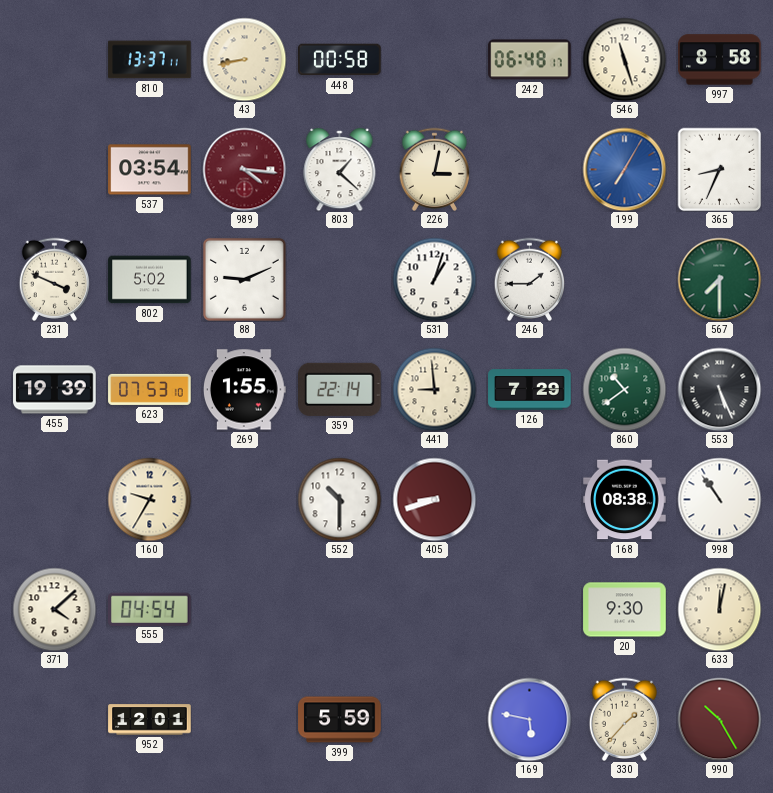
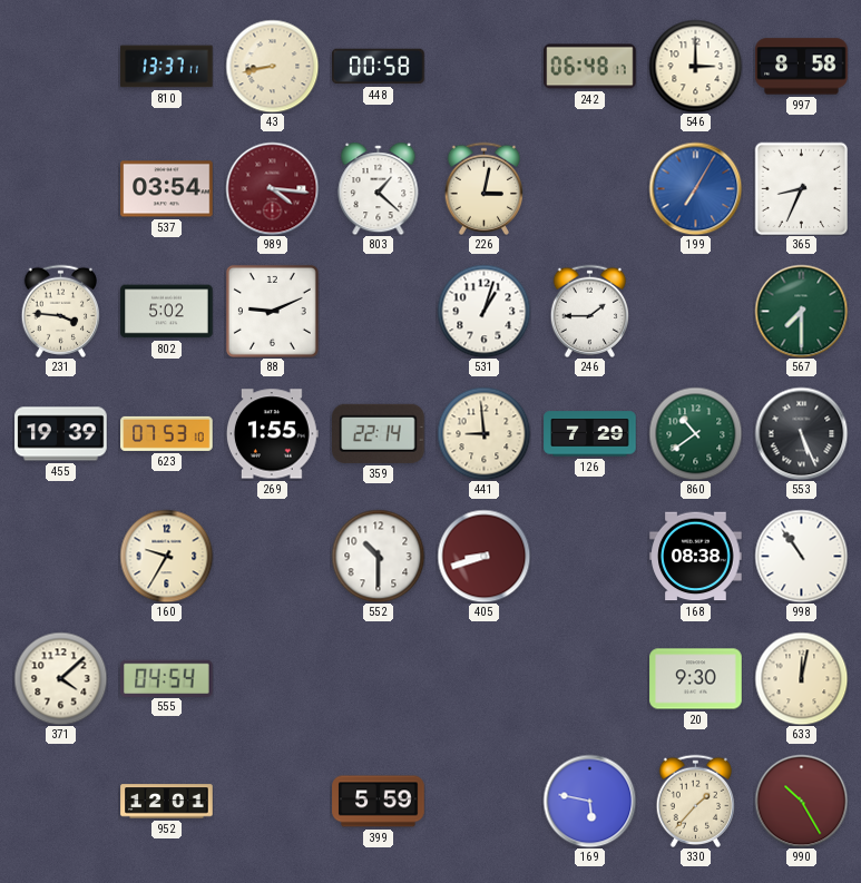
546: 11:27 -> 3:00 (695, 66)
231: 3:49 -> 3:46 (60, 311)
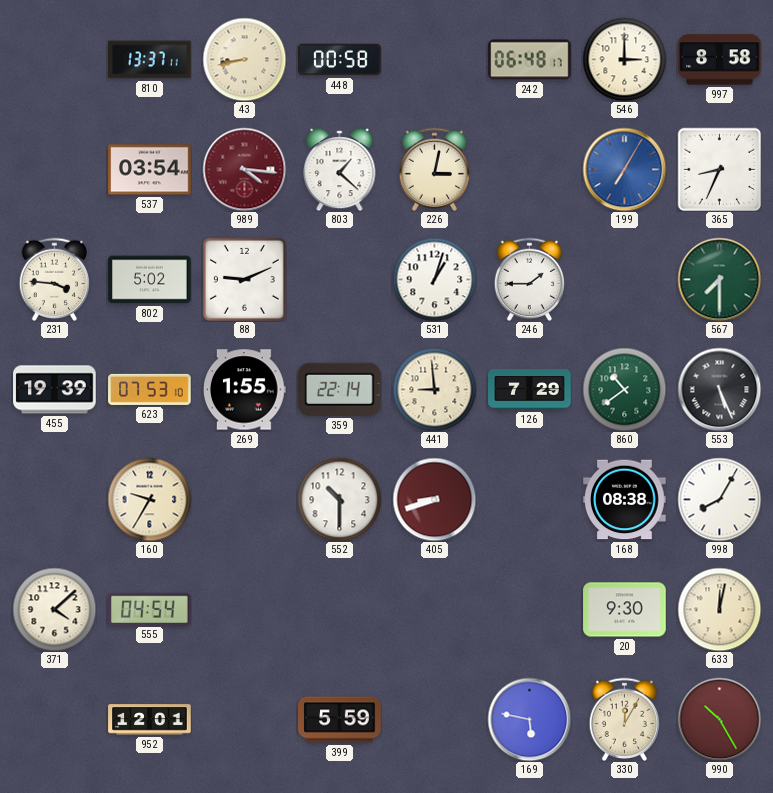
998: 10:54 -> 8:05 (719, 499)
330: 1:37 -> 12:05 (624, 719)
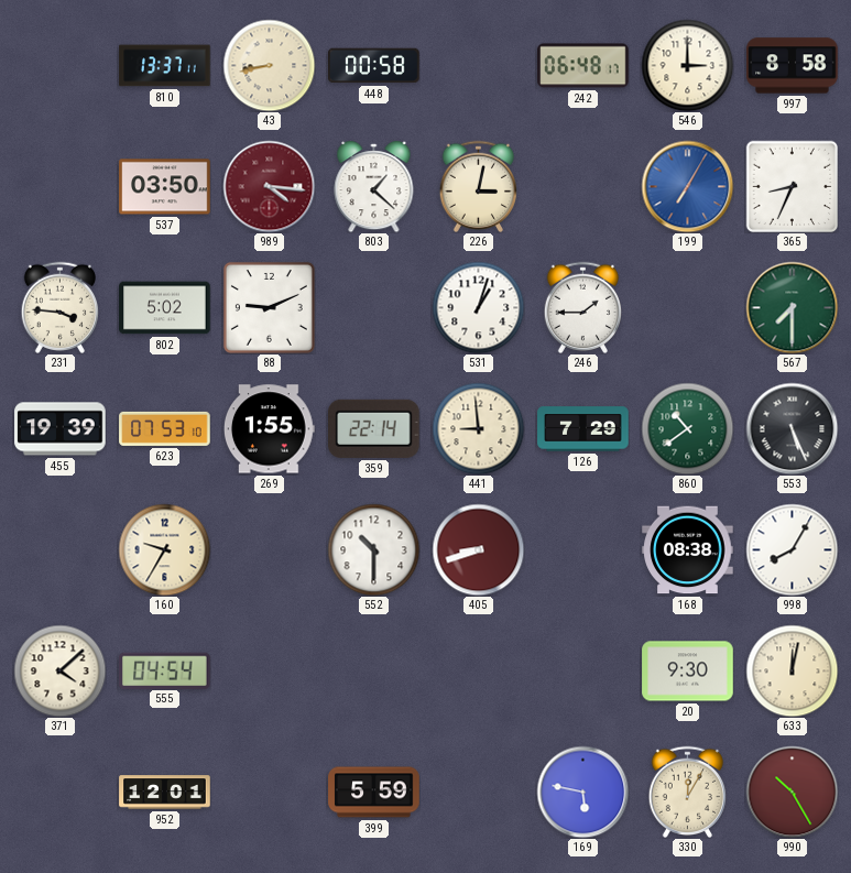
537: 03:54 -> 03:50 (165, 187)
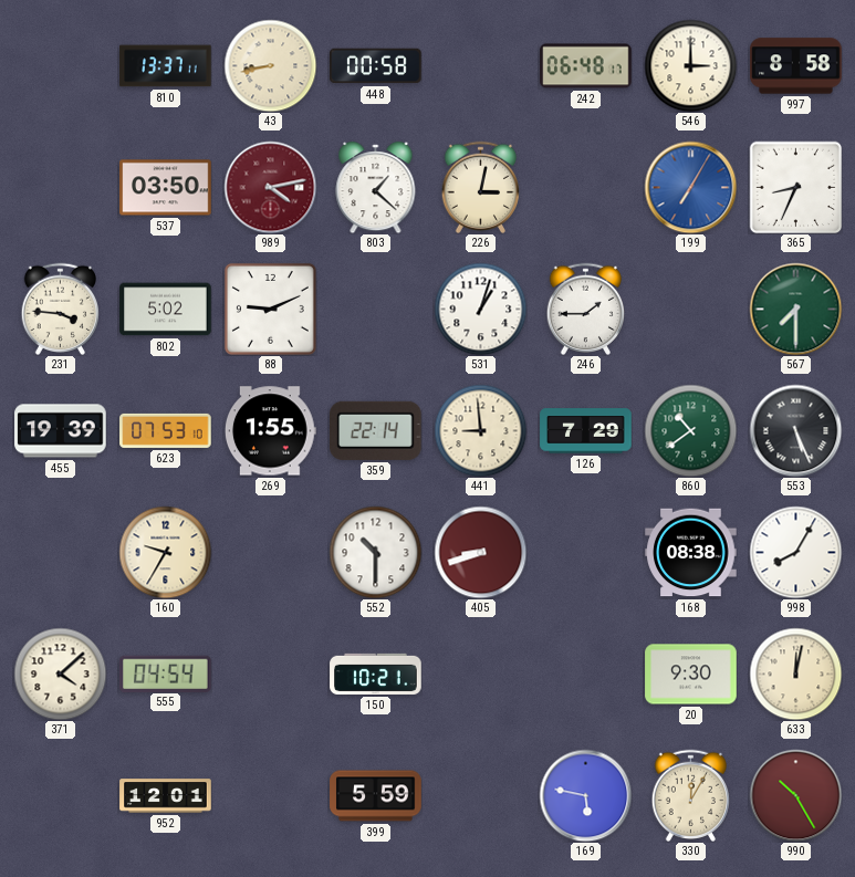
989: 4:16 -> 4:13 (270, 187)
150: none -> 10:21 (376, 674)
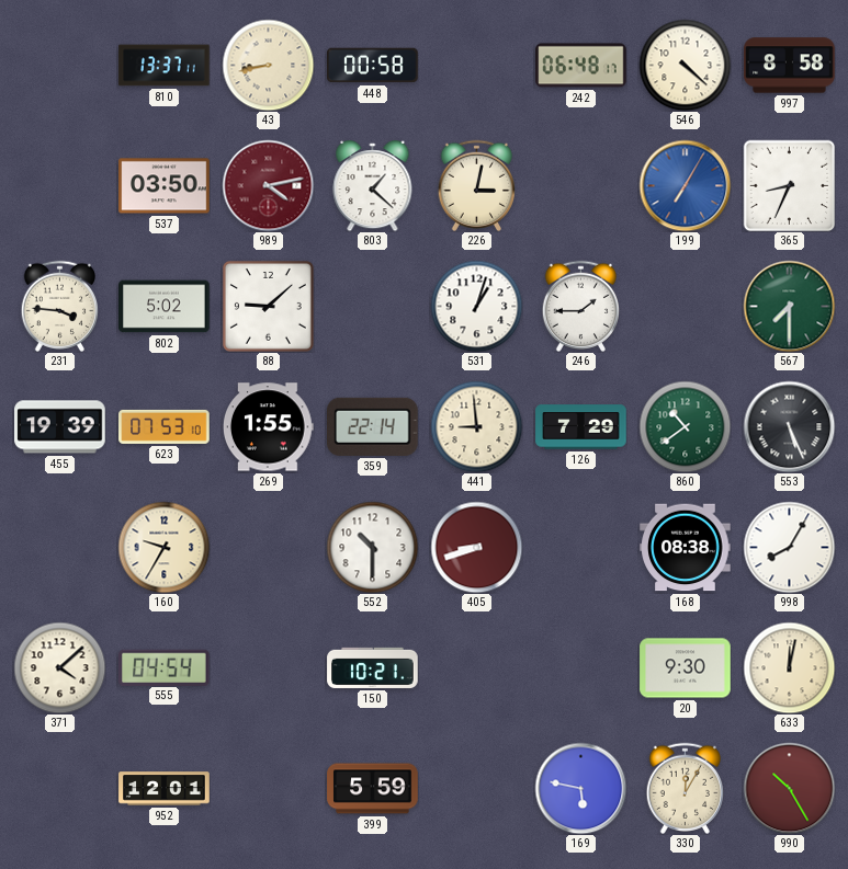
546: 3:00 -> 4:22 (685, 65)
88: 9:11 -> 9:08 (268, 306)
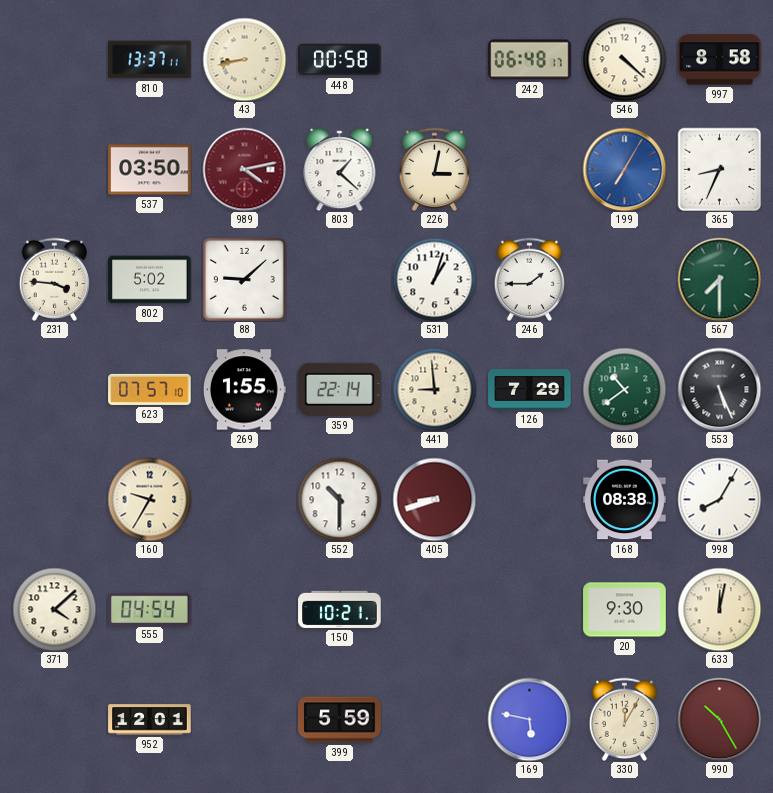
455: 19:39 -> none (60, 427)
623: 07:53 -> 07:57 (150, 389)
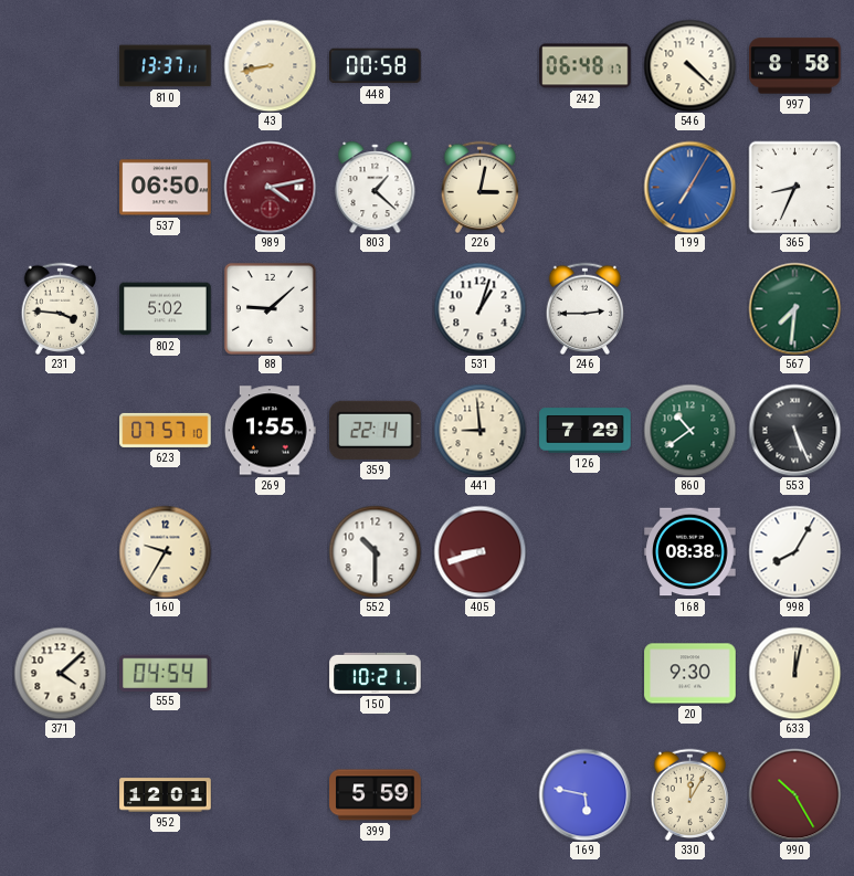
537: 03:50 -> 06:50 (166, 188)
246: 1:45 -> 2:45 (584, 308)
567: 7:30 -> 7:31 (794, 308)
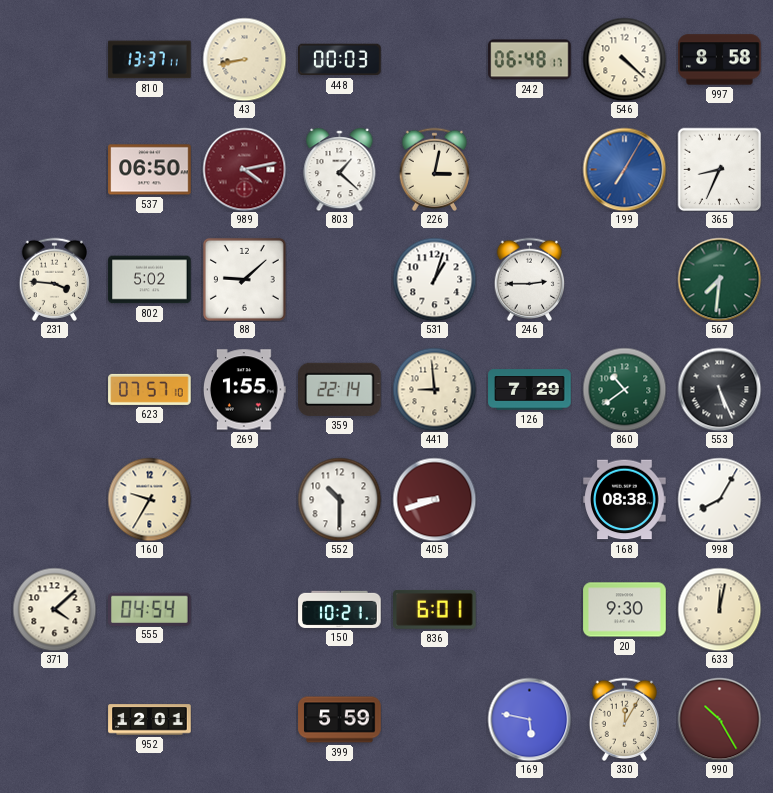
448: 00:58 -> 00:03 (340, 60)
836: none -> 6:01 (435, 609)
